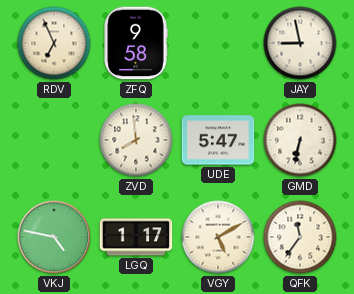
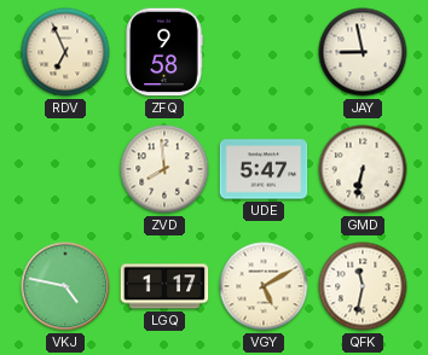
QFK: 11:36 -> 11:32 (363, 286)
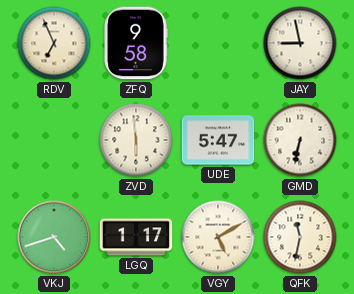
ZVD: 7:59 -> 5:59 (136, 140)
VKJ: 4:47 -> 4:42 (54, 237)
